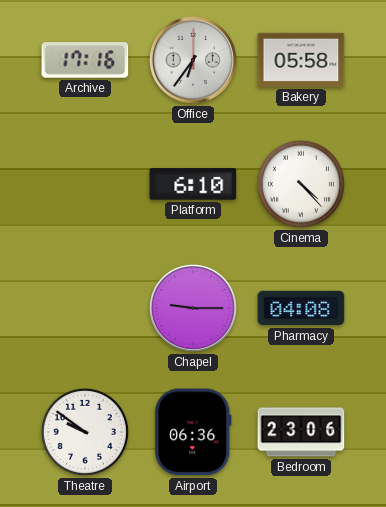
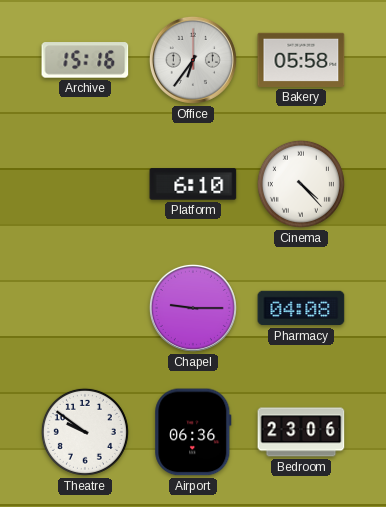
Archive: 17:16 -> 15:16 (85, 60)
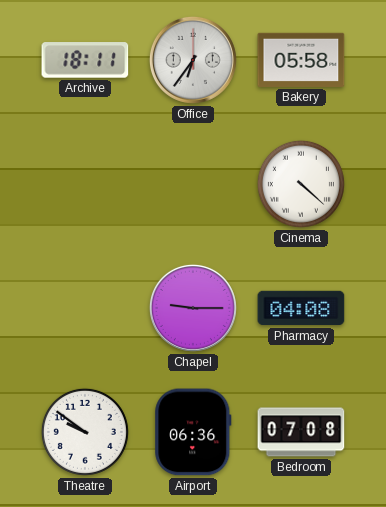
Archive: 15:16 -> 18:11 (85, 60)
Platform: 6:10 -> none (193, 184)
Cinema: 4:23 -> 4:22 (301, 184)
Bedroom: 23:06 -> 07:08 (301, 432)
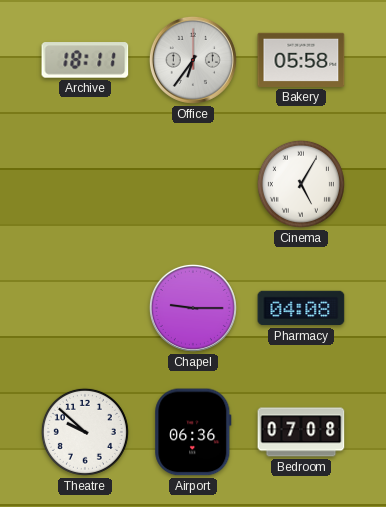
Cinema: 4:22 -> 5:05 (301, 184)
Theatre: 9:51 -> 9:52 (85, 432)
